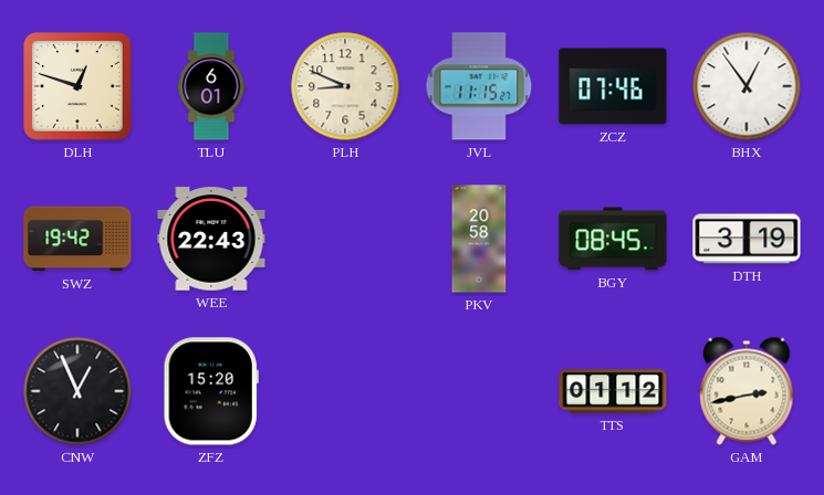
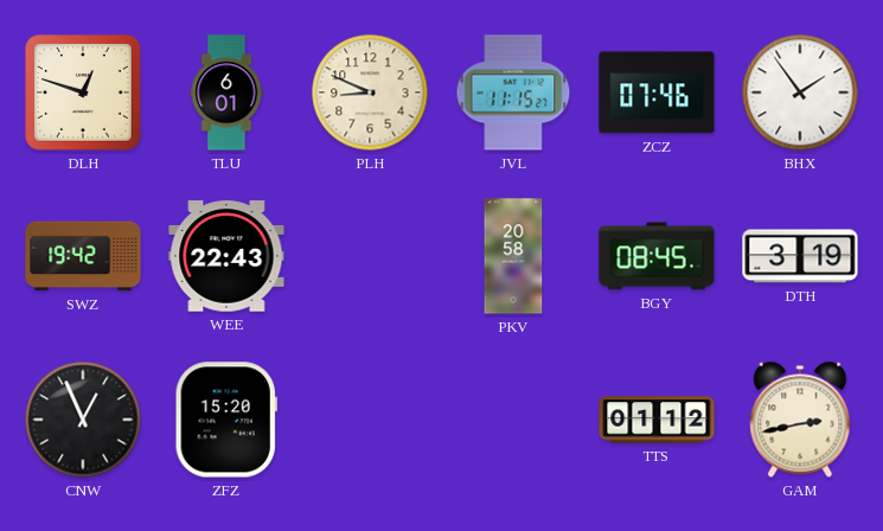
BHX: 12:54 -> 1:54 (800, 92)
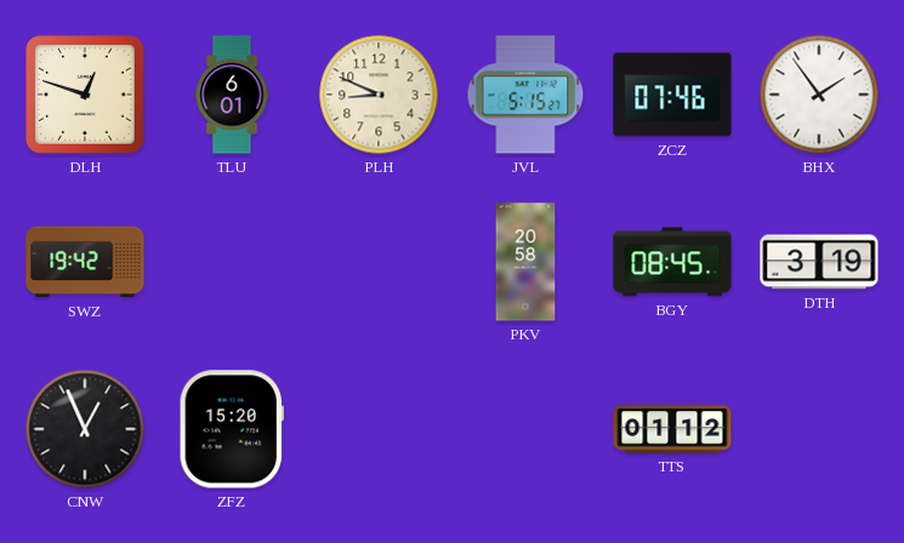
JVL: 11:15 -> 5:15 (525, 95)
WEE: 22:43 -> none (226, 256)
GAM: 2:43 -> none (800, 420)
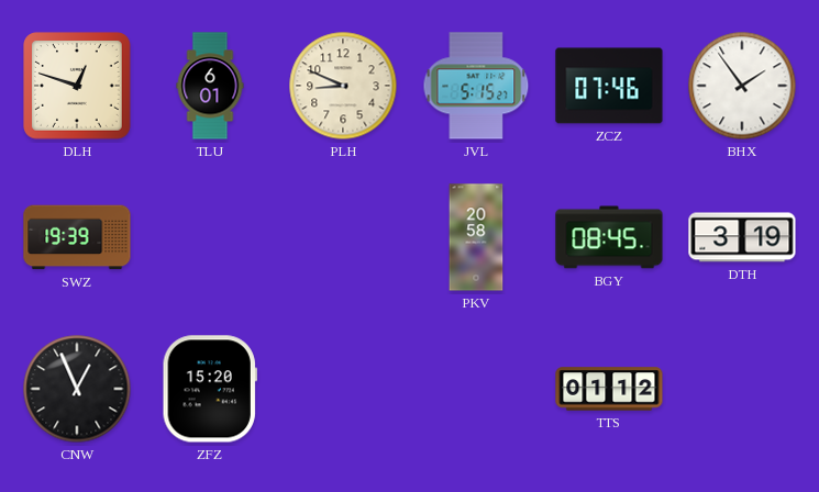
SWZ: 19:42 -> 19:39 (77, 237)
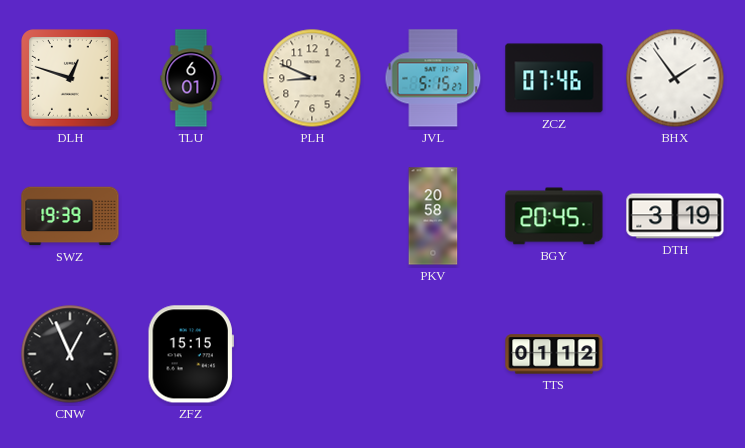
BGY: 08:45 -> 20:45 (554, 216)
ZFZ: 15:20 -> 15:15 (191, 354)
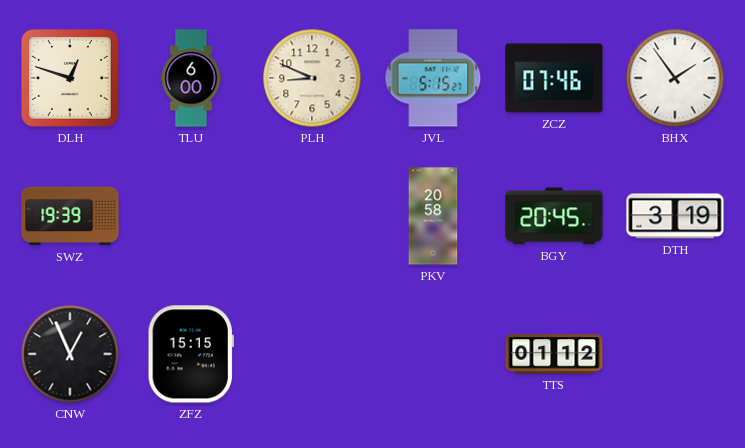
TLU: 6:01 -> 6:00 (191, 78)
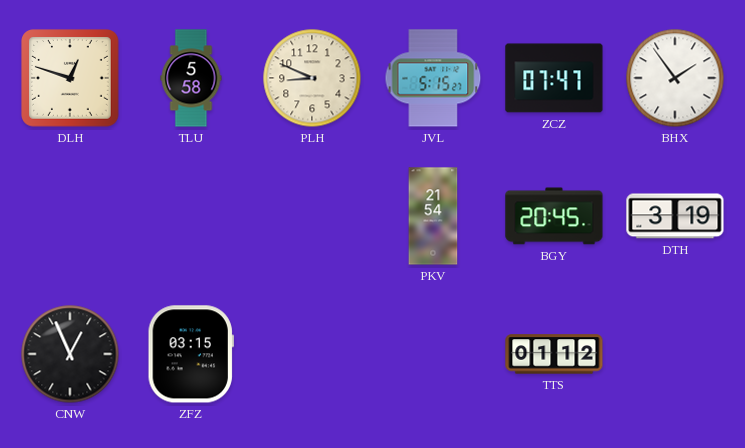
TLU: 6:00 -> 5:58 (191, 78)
ZCZ: 07:46 -> 07:47 (554, 78)
SWZ: 19:39 -> none (70, 216)
PKV: 20:58 -> 21:54 (433, 216)
ZFZ: 15:15 -> 03:15 (191, 354)
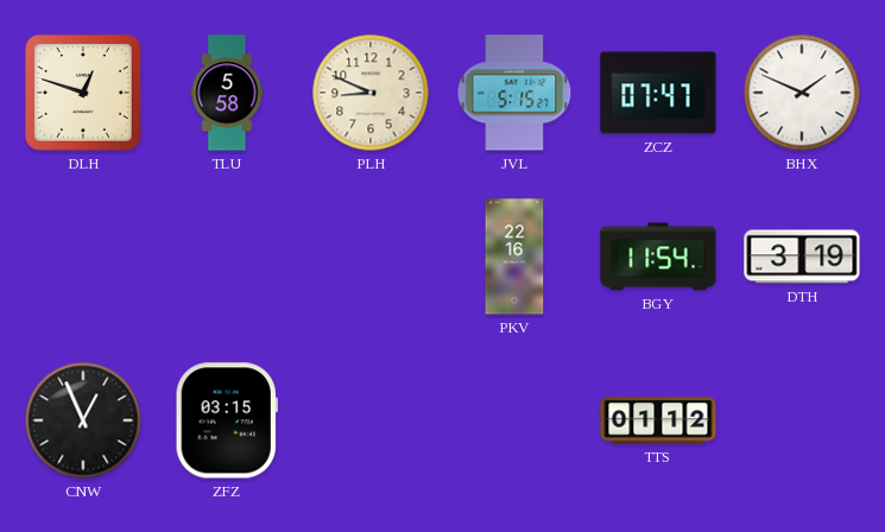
BHX: 1:54 -> 1:49 (802, 93)
PKV: 21:54 -> 22:16 (514, 256)
BGY: 20:45 -> 11:54 (658, 256)
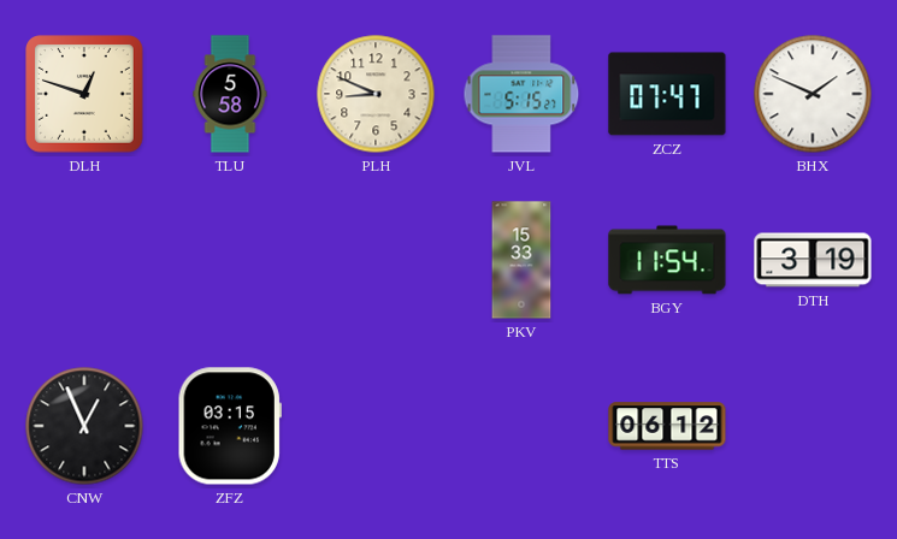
PKV: 22:16 -> 15:33 (521, 260)
TTS: 01:12 -> 06:12 (667, 426)
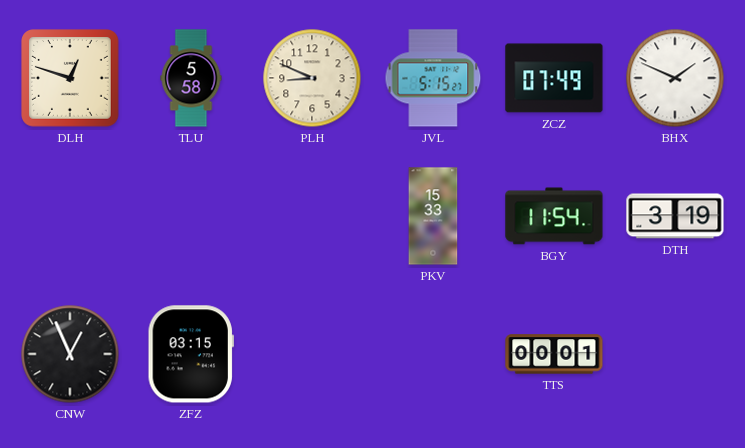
ZCZ: 07:47 -> 07:49 (554, 78)
TTS: 06:12 -> 00:01 (554, 354)
